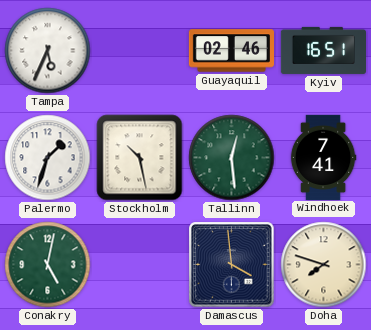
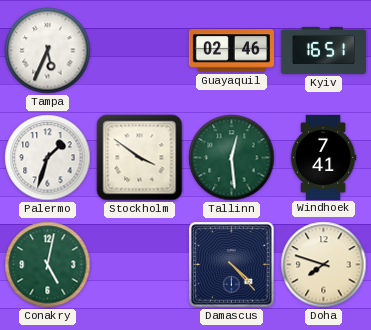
Stockholm: 10:28 -> 3:51 (140, 158)
Damascus: 3:59 -> 4:23 (232, 265)
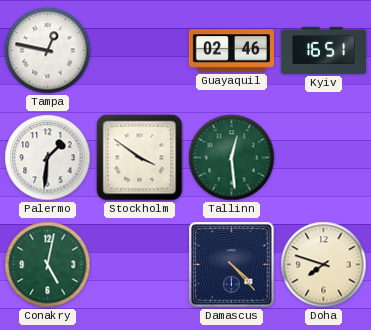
Tampa: 5:34 -> 12:47 (48, 51)
Palermo: 1:33 -> 1:31 (48, 158)
Windhoek: 7:41 -> none (323, 157)
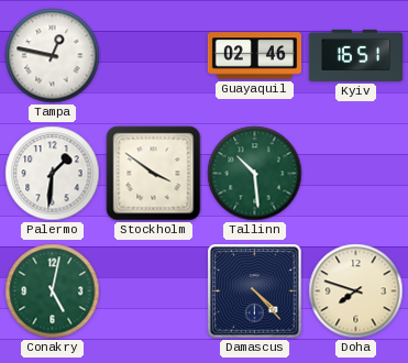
Tallinn: 12:29 -> 10:29 (255, 174)
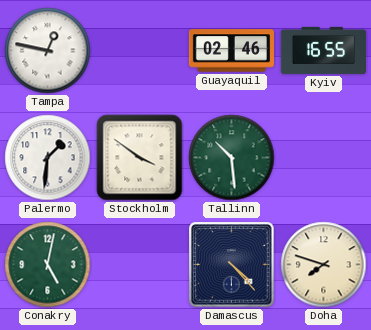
Kyiv: 16:51 -> 16:55 (323, 50)
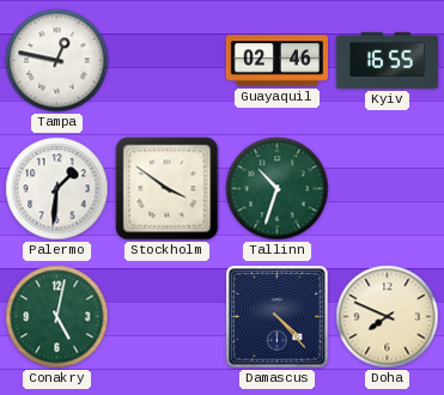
Tallinn: 10:29 -> 10:33 (278, 189)
Doha: 7:48 -> 7:49 (388, 317)
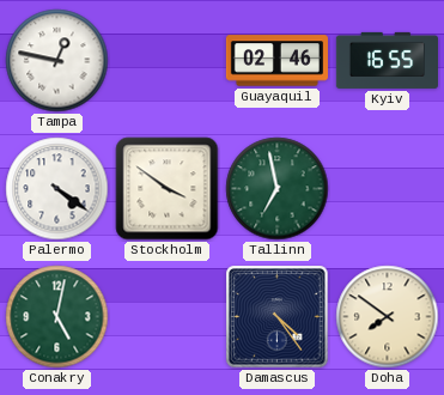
Palermo: 1:31 -> 4:21 (57, 189)
Tallinn: 10:33 -> 6:58 (278, 189)
Damascus: 4:23 -> 4:24 (278, 317)
Doha: 7:49 -> 7:51 (388, 317)
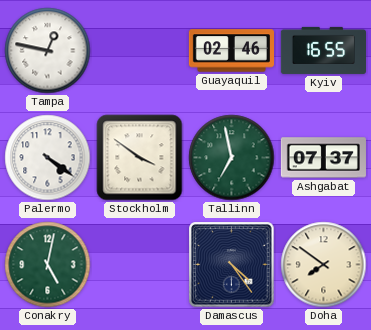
Ashgabat: none -> 07:37 (323, 158)
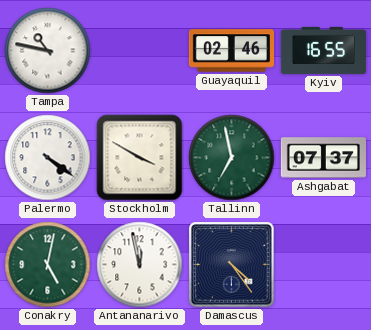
Tampa: 12:47 -> 10:47 (48, 51)
Stockholm: 3:51 -> 3:50 (140, 158)
Antananarivo: none -> 11:58 (140, 265)
Doha: 7:51 -> none (324, 265)
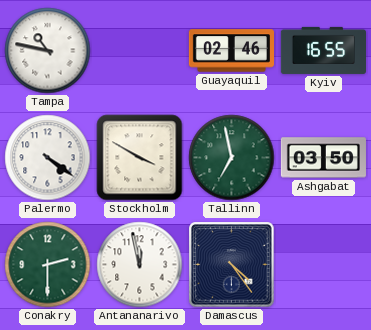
Ashgabat: 07:37 -> 03:50 (323, 158)
Conakry: 5:02 -> 2:30 (48, 265)
